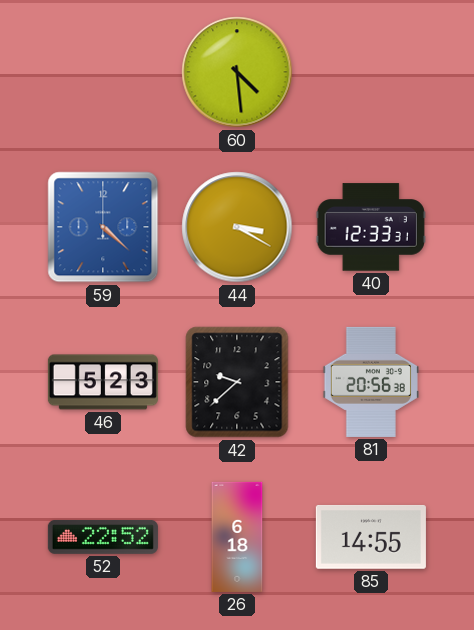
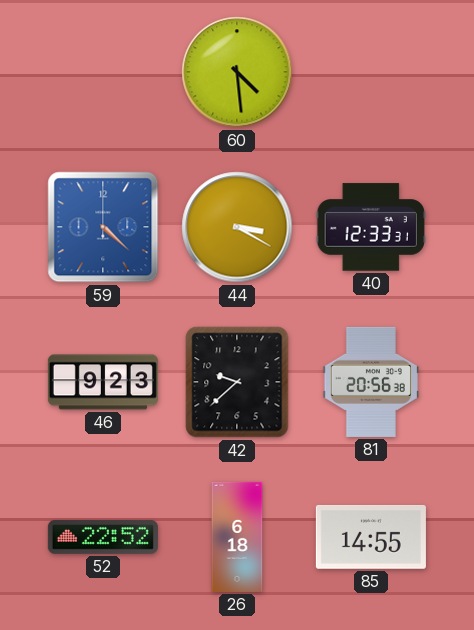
46: 5:23 -> 9:23 (103, 382)
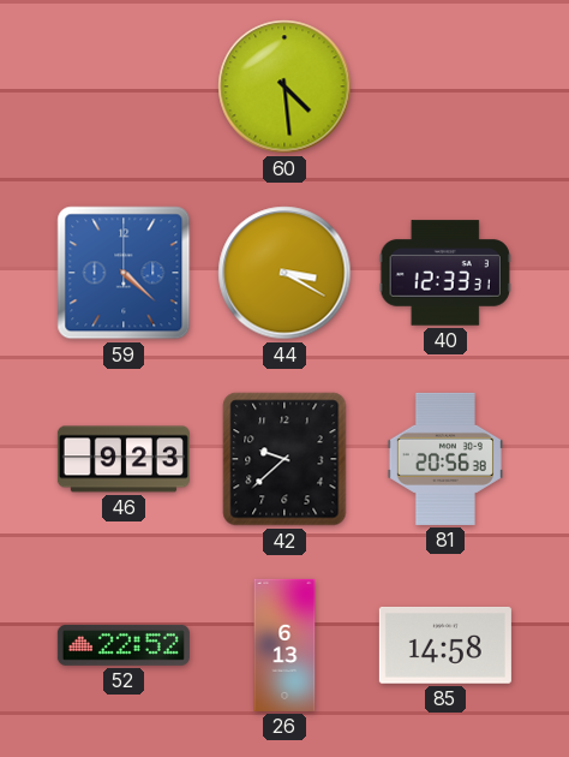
26: 6:18 -> 6:13 (284, 645)
85: 14:55 -> 14:58 (445, 645)
